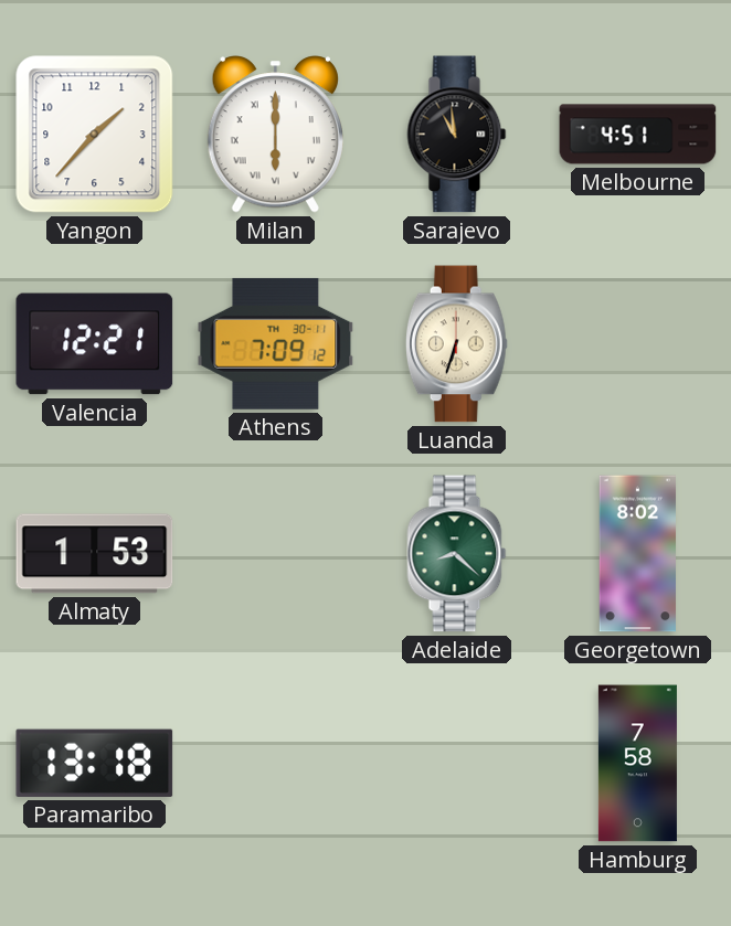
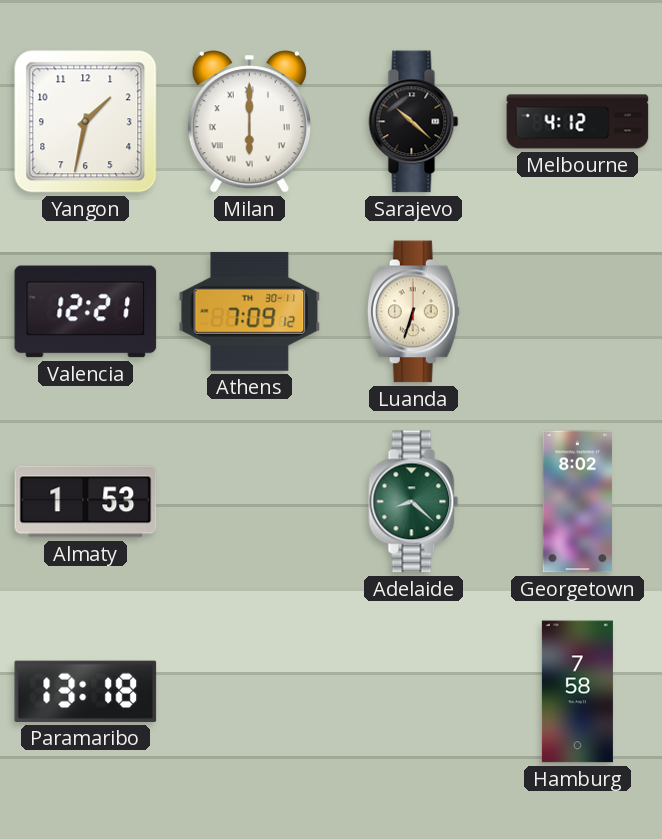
Yangon: 1:37 -> 1:32 (86, 122)
Sarajevo: 10:59 -> 10:22 (414, 122)
Melbourne: 4:51 -> 4:12 (578, 122)
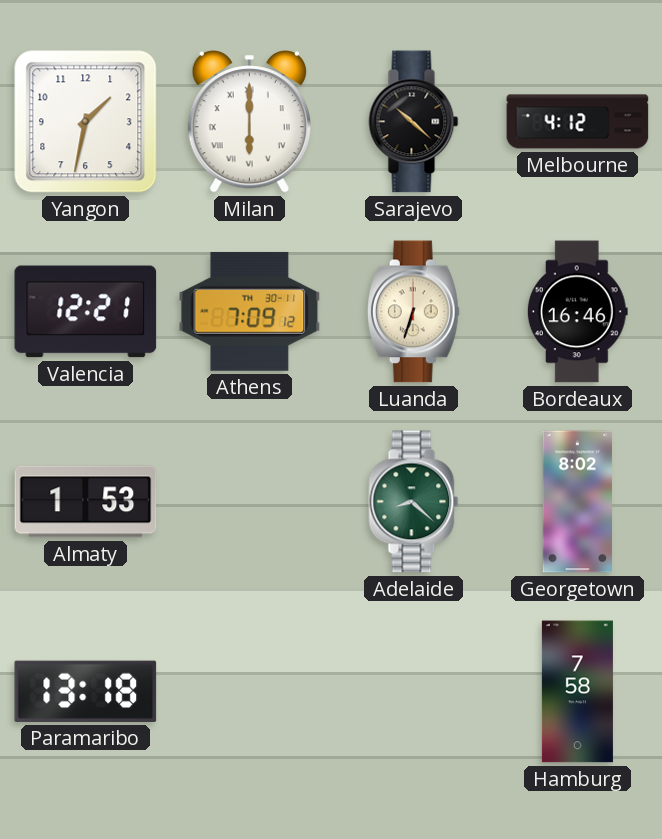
Bordeaux: none -> 16:46 (577, 312)
